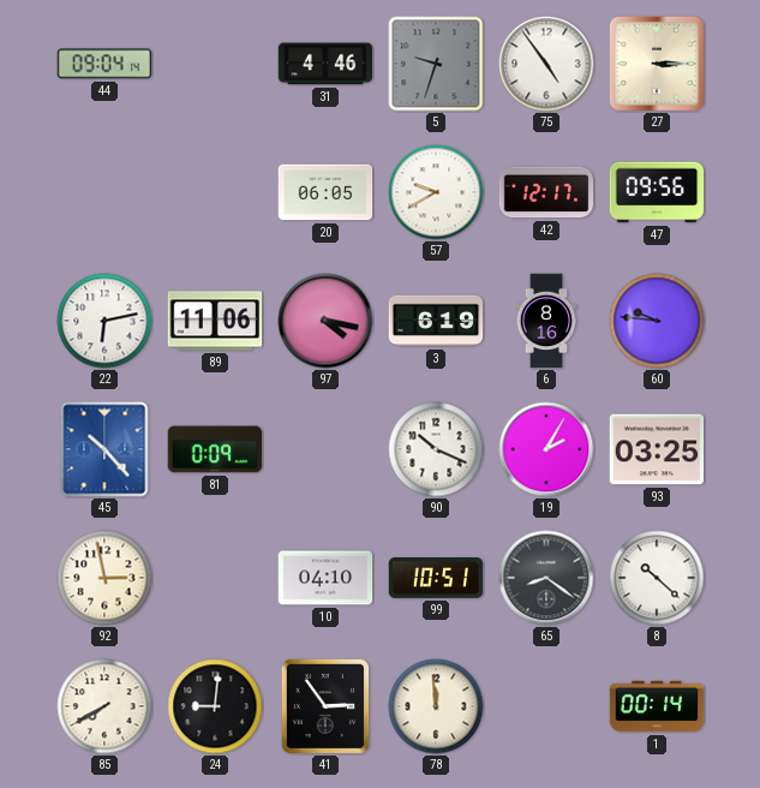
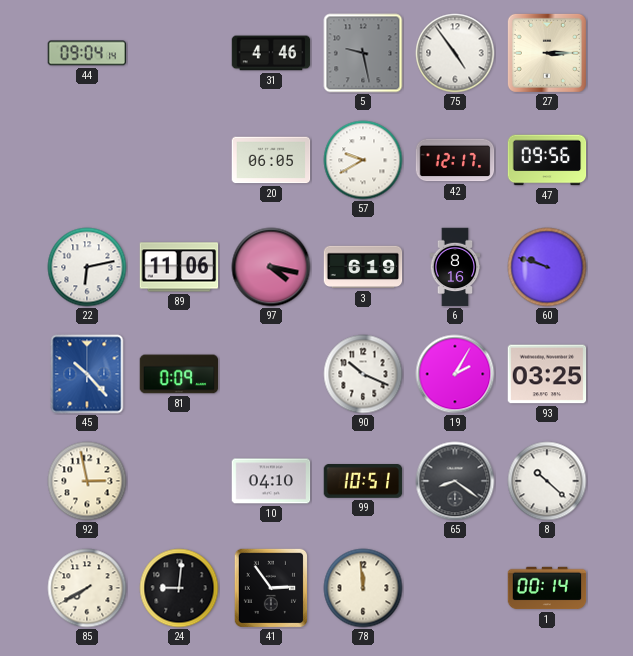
5: 9:33 -> 9:28 (363, 53)
60: 9:46 -> 9:48 (547, 267)
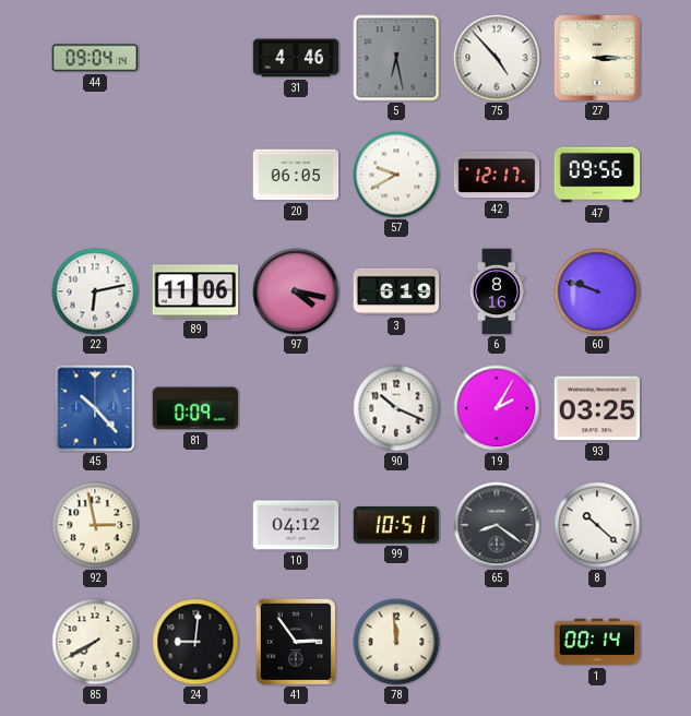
5: 9:28 -> 6:28 (396, 58)
75: 4:54 -> 4:53 (497, 58)
10: 04:10 -> 04:12 (296, 525)
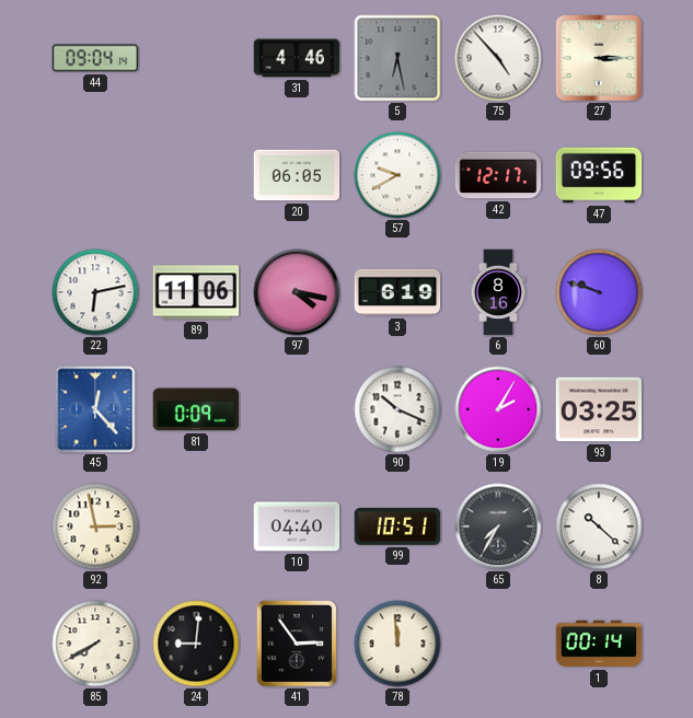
45: 10:23 -> 12:23 (95, 409)
10: 04:12 -> 04:40 (297, 526)
65: 8:21 -> 7:35 (498, 526)
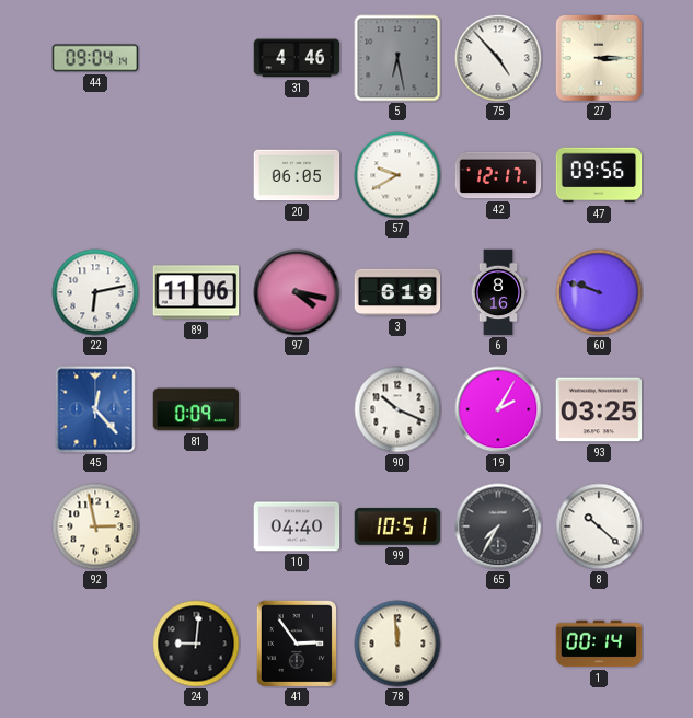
85: 7:40 -> none (95, 644)
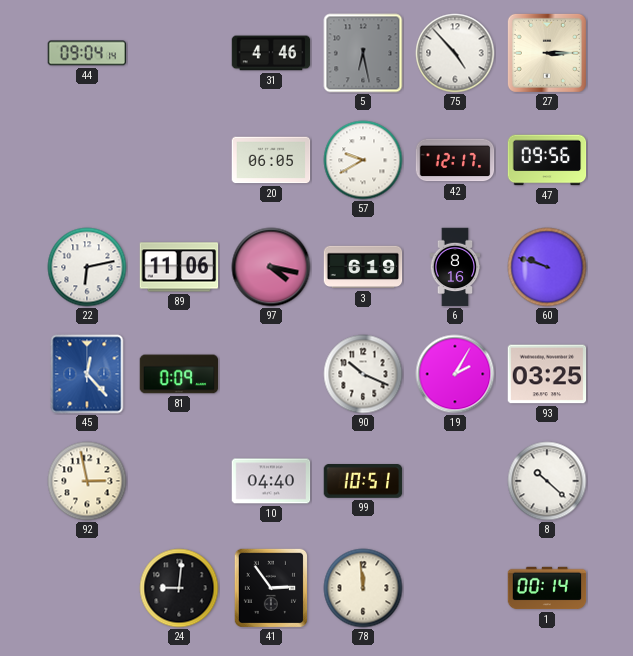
65: 7:35 -> none (498, 526)
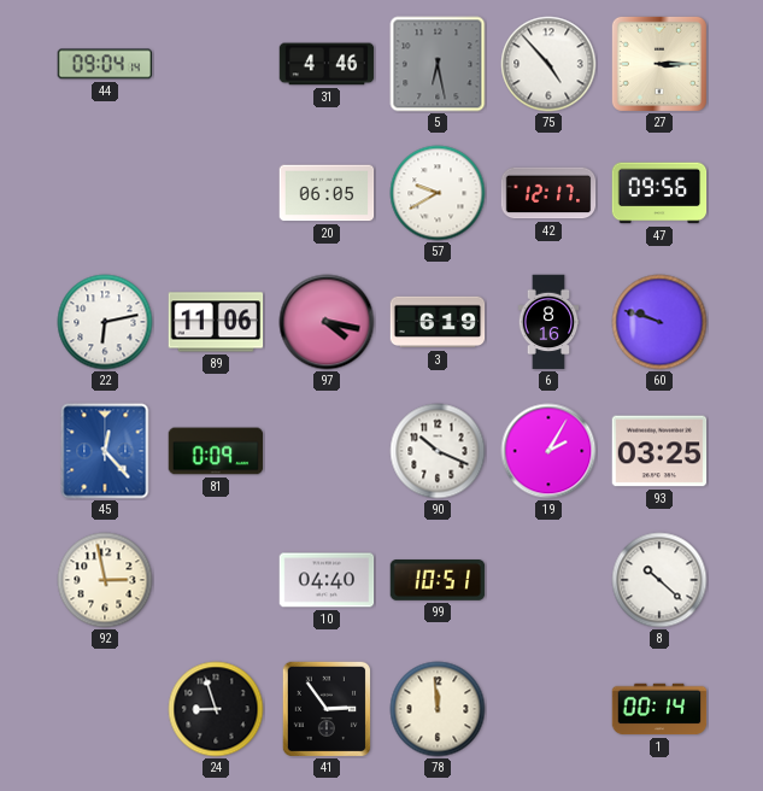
24: 9:01 -> 8:57 (216, 709)
